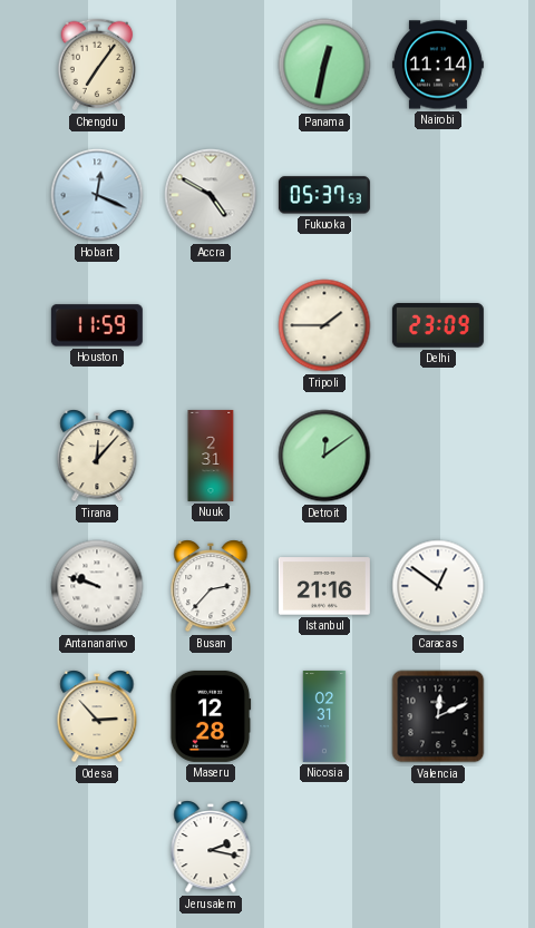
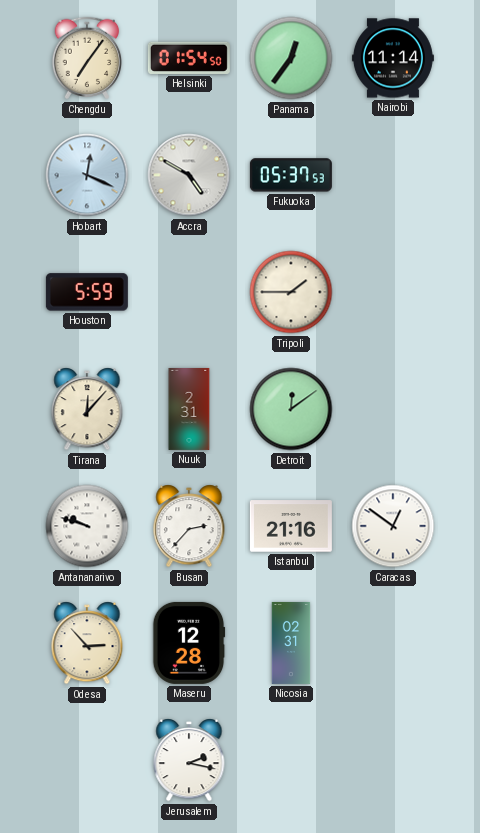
Helsinki: none -> 01:54 (189, 58)
Panama: 12:32 -> 12:36 (291, 58)
Houston: 11:59 -> 5:59 (87, 292)
Delhi: 23:09 -> none (438, 325)
Valencia: 12:11 -> none (438, 716)
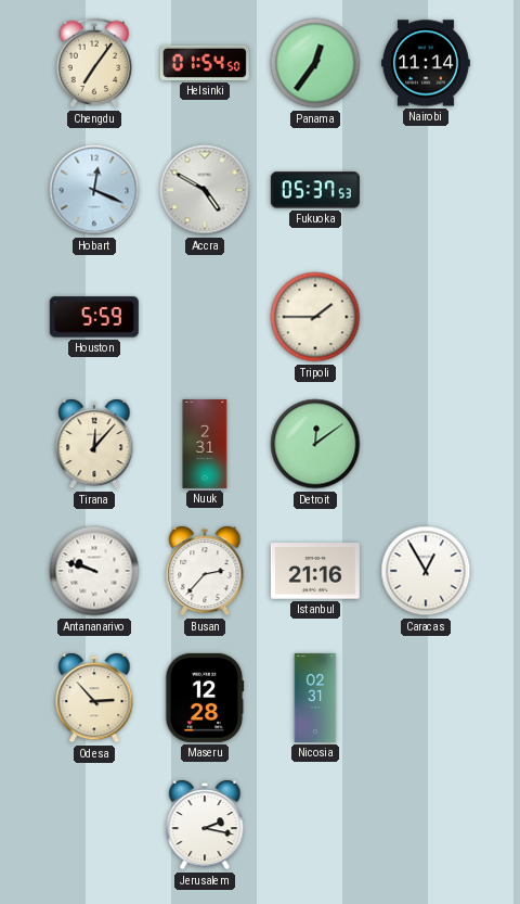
Caracas: 12:51 -> 12:55 (426, 571)
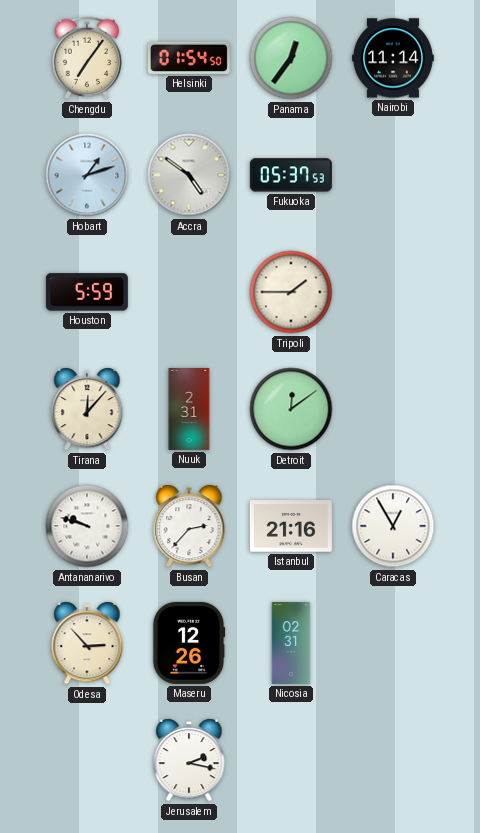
Hobart: 12:19 -> 1:12 (87, 175)
Accra: 4:50 -> 4:51 (189, 175)
Maseru: 12:28 -> 12:26 (189, 643)
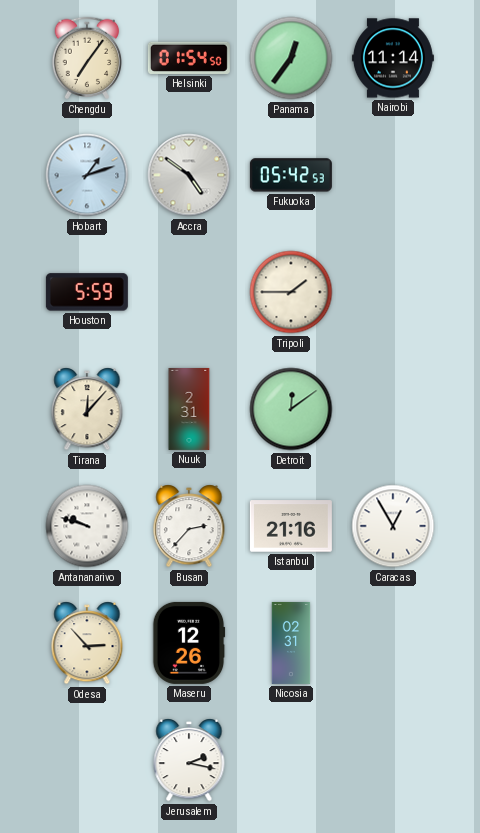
Fukuoka: 05:37 -> 05:42 (291, 175)
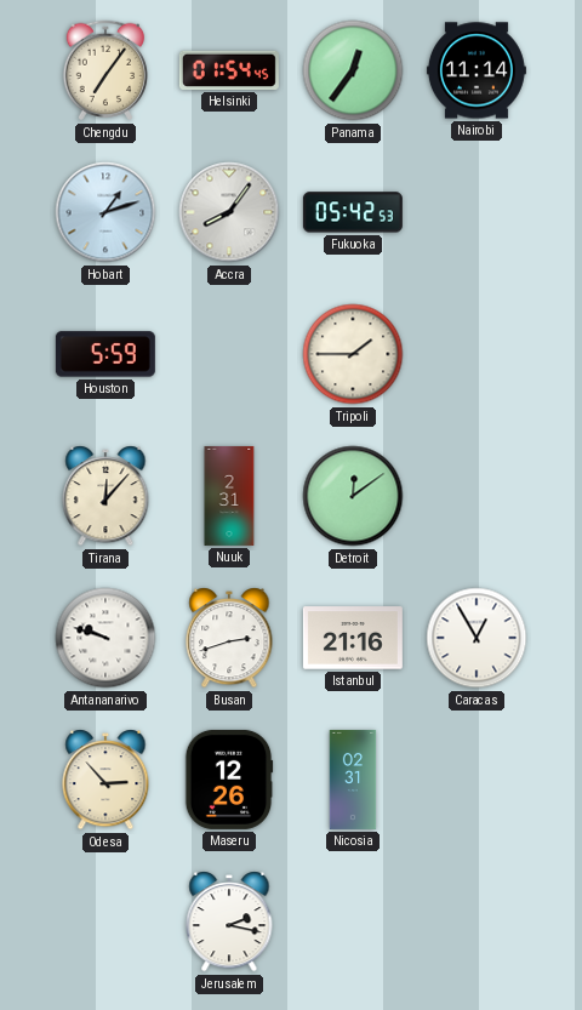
Helsinki: 01:54:50 -> 01:54:45 (229, 70)
Accra: 4:51 -> 8:06 (229, 212)
Busan: 2:37 -> 2:42 (229, 638)
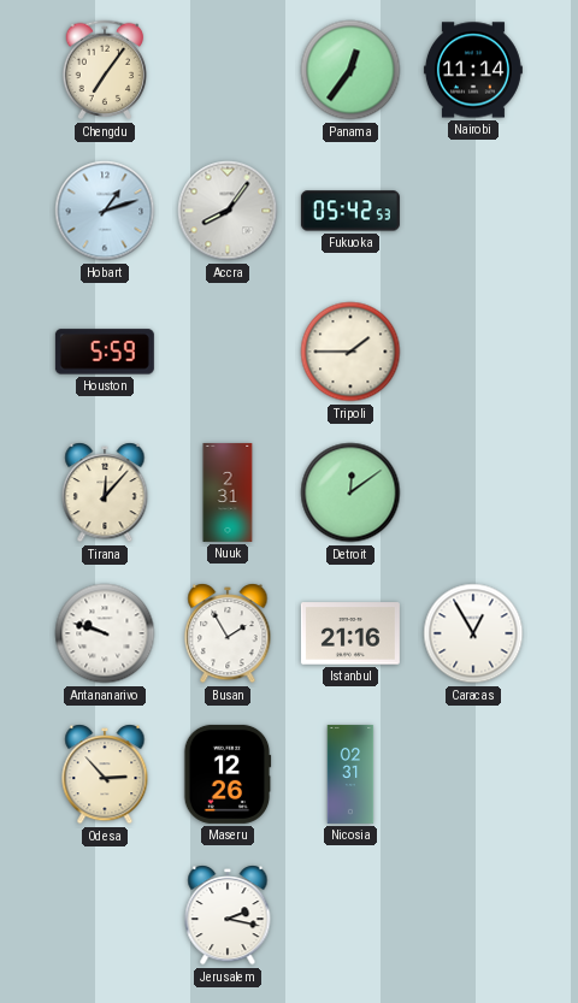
Helsinki: 01:54 -> none (229, 70)
Busan: 2:42 -> 1:55 (228, 633)
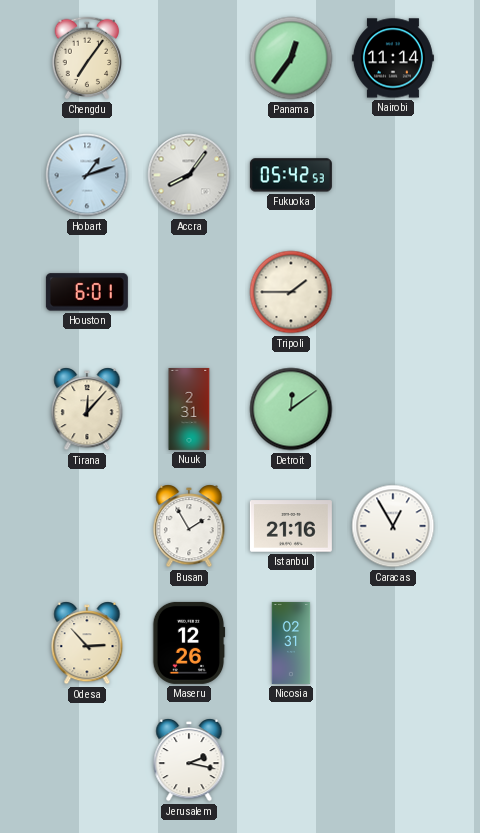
Houston: 5:59 -> 6:01 (87, 292)
Antananarivo: 9:48 -> none (105, 633)
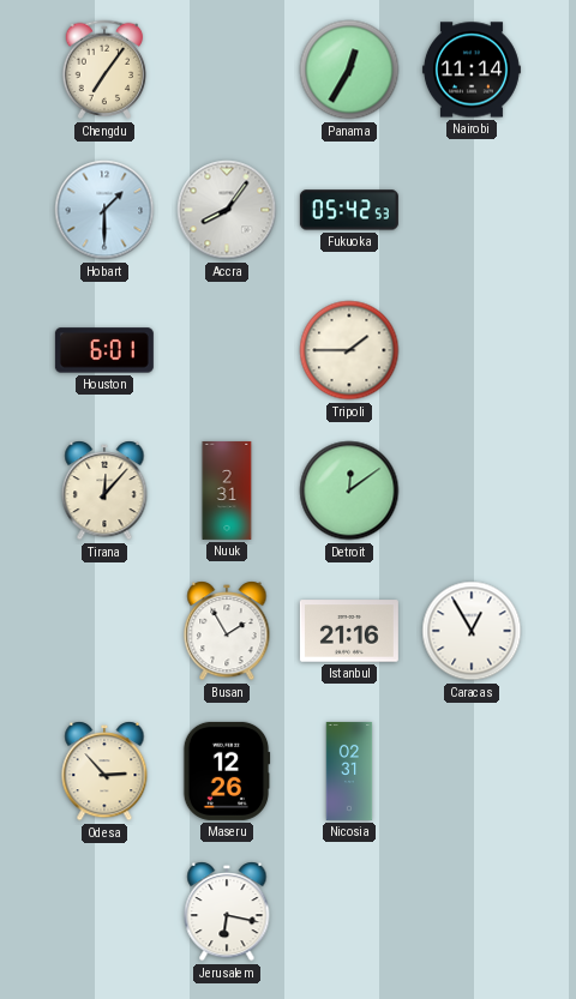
Panama: 12:36 -> 12:35 (349, 70)
Hobart: 1:12 -> 1:30 (104, 210)
Jerusalem: 2:17 -> 6:17 (227, 911)
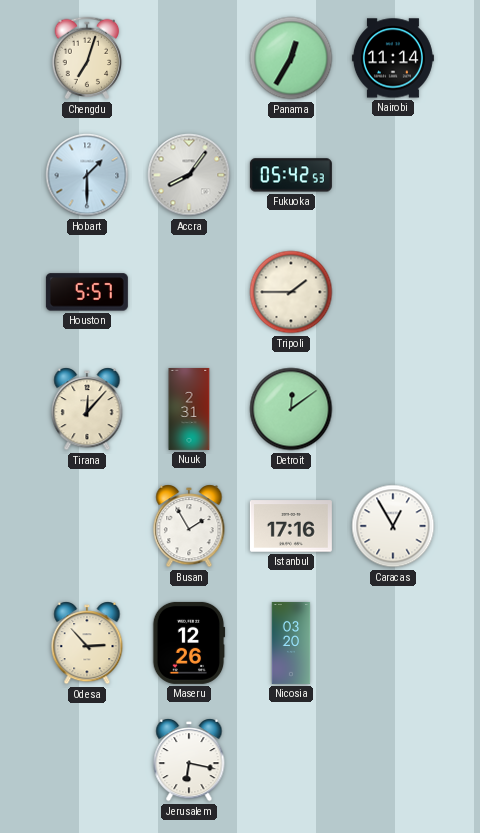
Chengdu: 7:06 -> 7:03 (87, 58)
Houston: 6:01 -> 5:57 (87, 292)
Istanbul: 21:16 -> 17:16 (291, 526)
Nicosia: 02:31 -> 03:20 (291, 643)
